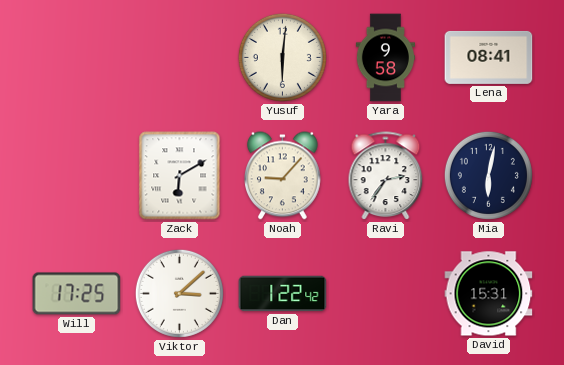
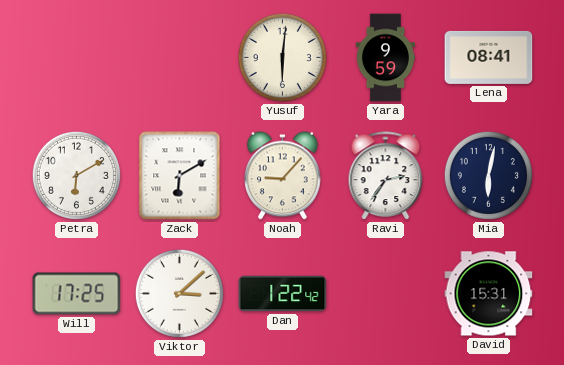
Yara: 9:58 -> 9:59 (385, 58)
Petra: none -> 6:10 (76, 175)
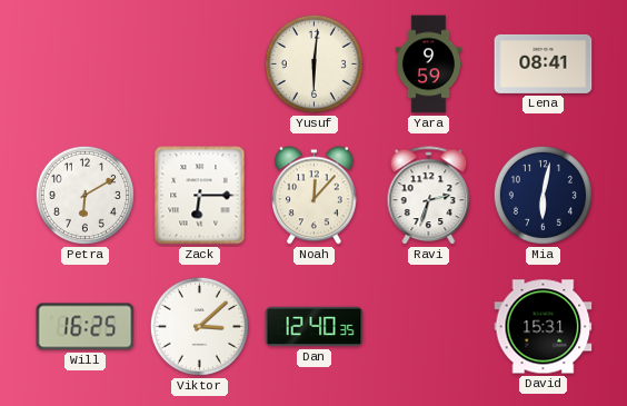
Zack: 6:10 -> 6:15 (200, 196)
Noah: 9:07 -> 12:07 (315, 196)
Ravi: 2:36 -> 2:33 (429, 196)
Will: 17:25 -> 16:25 (86, 327)
Dan: 1:22 -> 12:40 (315, 327)
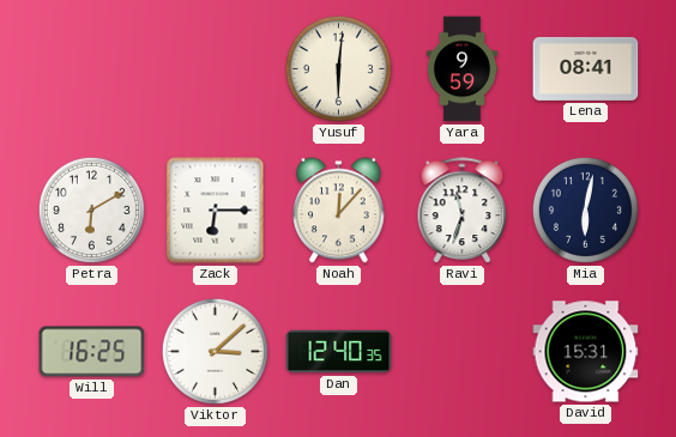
Ravi: 2:33 -> 11:33 (463, 211)
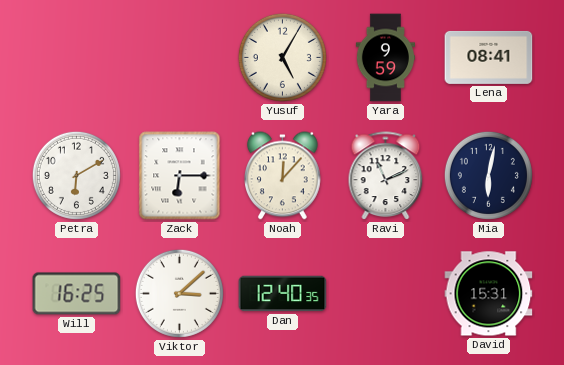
Yusuf: 6:01 -> 5:05 (282, 57)
Ravi: 11:33 -> 11:11 (386, 176)
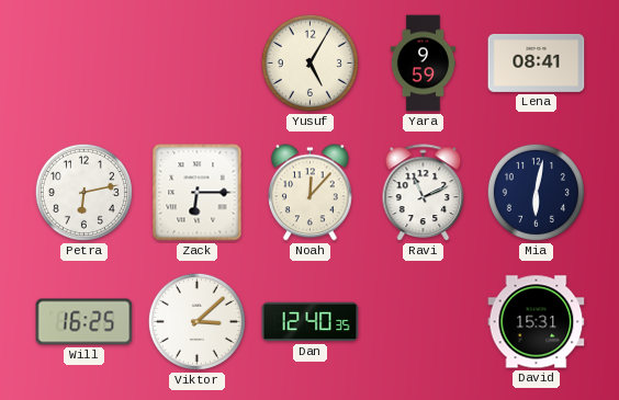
Petra: 6:10 -> 6:13 (83, 192)
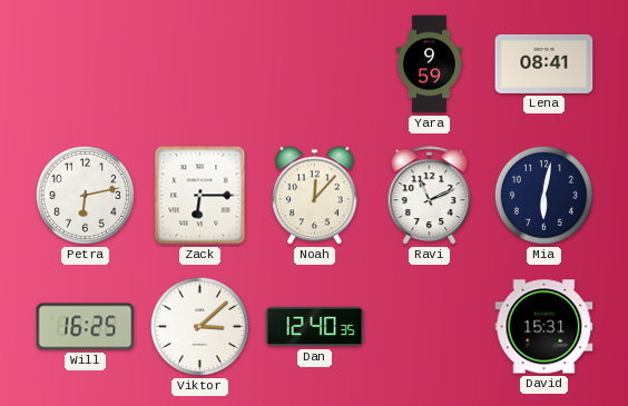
Yusuf: 5:05 -> none (309, 62)
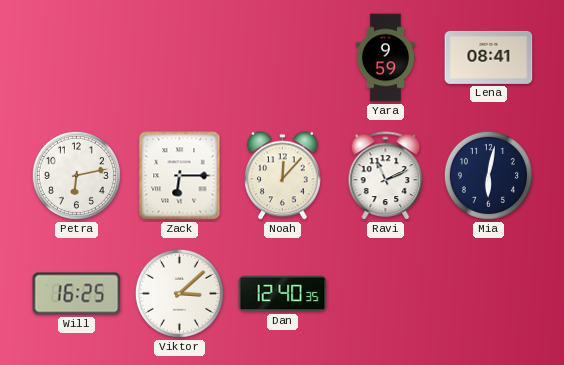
David: 15:31 -> none (544, 327)
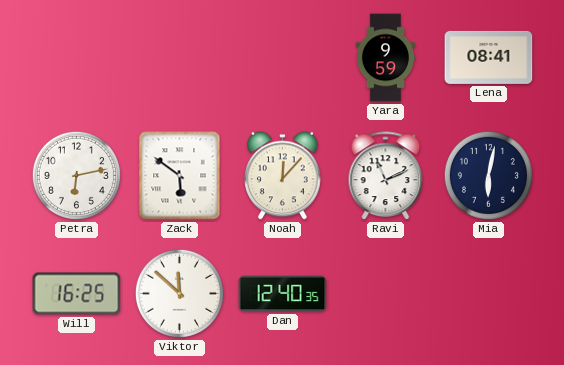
Zack: 6:15 -> 5:51 (180, 176)
Viktor: 3:08 -> 11:52 (179, 293)
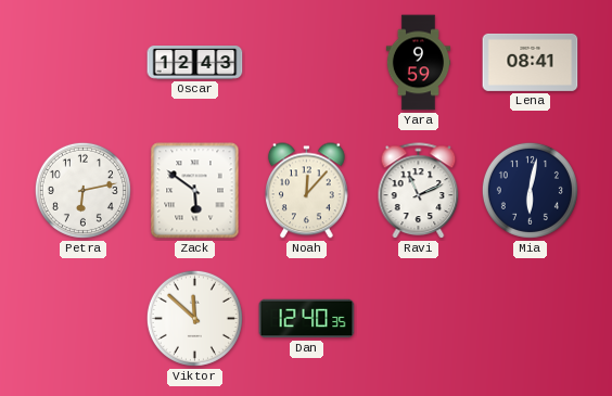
Oscar: none -> 12:43 (195, 63)
Will: 16:25 -> none (77, 294)
